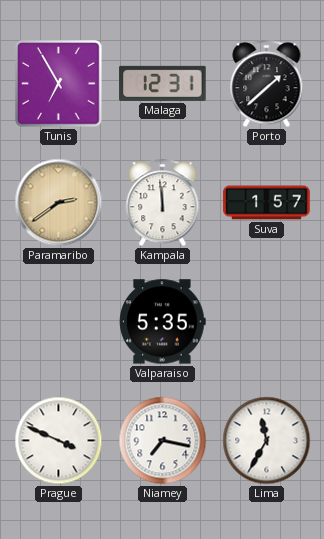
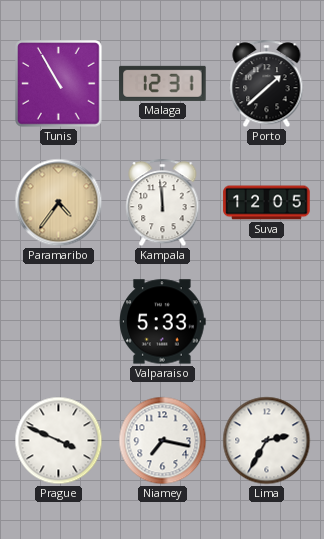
Tunis: 6:55 -> 10:55 (59, 84)
Paramaribo: 2:39 -> 4:36 (59, 203)
Suva: 1:57 -> 12:05 (267, 203)
Valparaiso: 5:35 -> 5:33 (163, 322)
Lima: 11:35 -> 2:35 (267, 441)
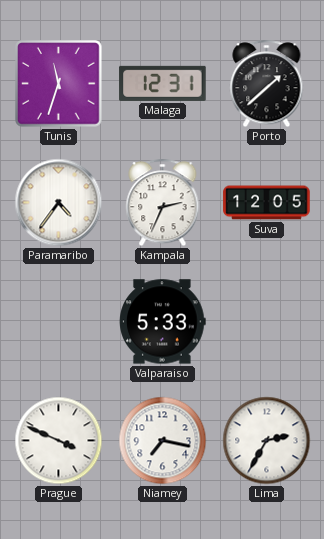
Tunis: 10:55 -> 11:33 (59, 84)
Paramaribo dial: champagne -> white (59, 203)
Kampala: 11:59 -> 2:34 (163, 203)
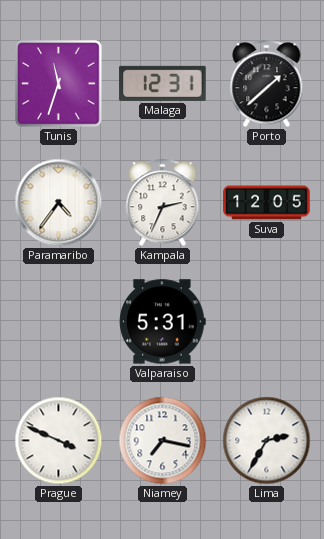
Valparaiso: 5:33 -> 5:31 (163, 322)
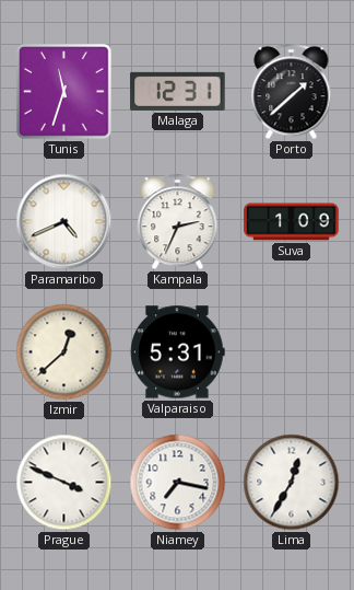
Paramaribo: 4:36 -> 4:41 (64, 222)
Suva: 12:05 -> 1:09 (292, 222)
Izmir: none -> 12:38 (64, 352)
Lima: 2:35 -> 12:35 (292, 483)
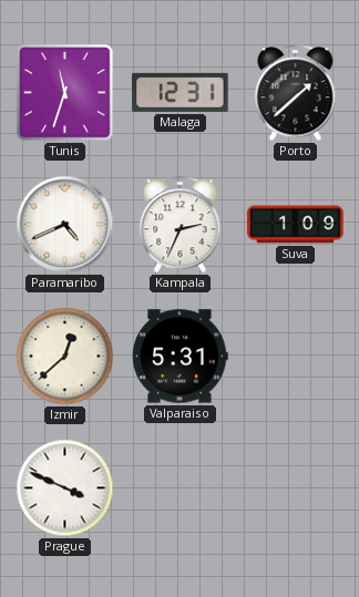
Niamey: 7:17 -> none (178, 483)
Lima: 12:35 -> none (292, 483)
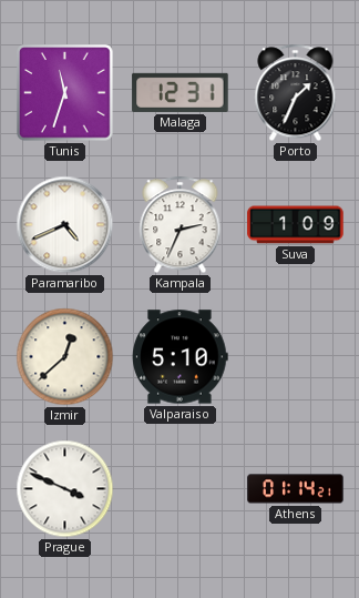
Porto: 1:38 -> 1:34 (296, 93)
Valparaiso: 5:31 -> 5:10 (181, 357)
Athens: none -> 01:14 (296, 489)
